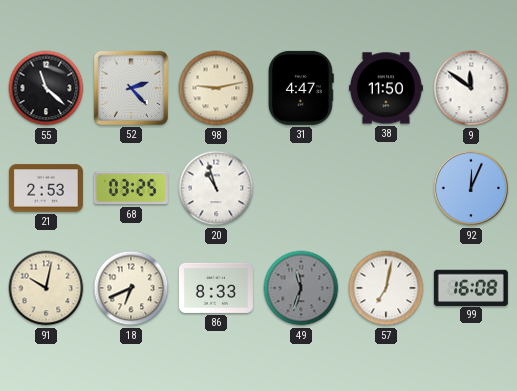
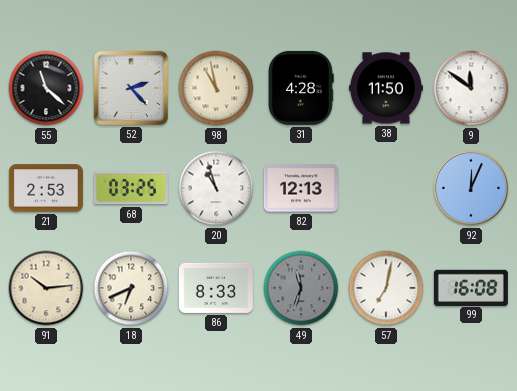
98: 9:13 -> 10:58 (216, 88)
31: 4:47 -> 4:28 (302, 88)
82: none -> 12:13 (301, 188)
91: 10:02 -> 10:14 (46, 288)
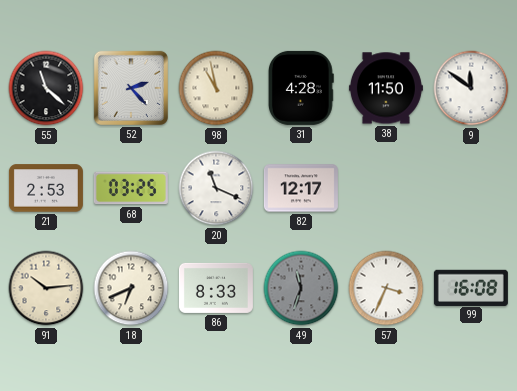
20: 10:57 -> 11:19 (216, 188)
82: 12:13 -> 12:17 (301, 188)
92: 12:04 -> none (471, 188)
57: 7:02 -> 3:34 (386, 288)
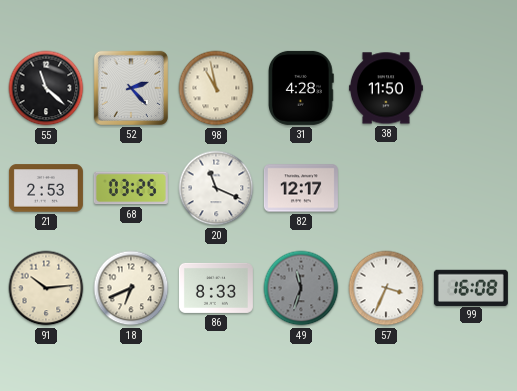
9: 11:51 -> none (471, 88)
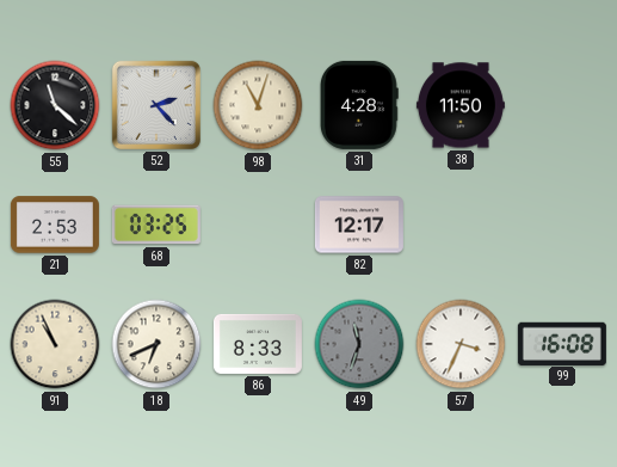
98: 10:58 -> 11:03 (258, 105)
20: 11:19 -> none (216, 188)
91: 10:14 -> 10:56 (55, 344)
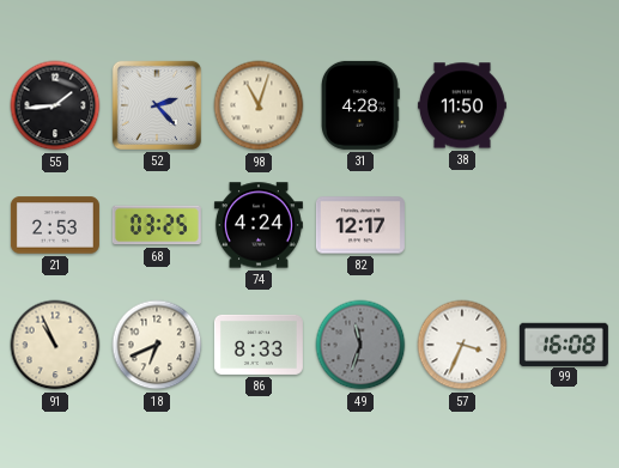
55: 11:22 -> 1:44 (55, 105)
74: none -> 4:24 (259, 225)
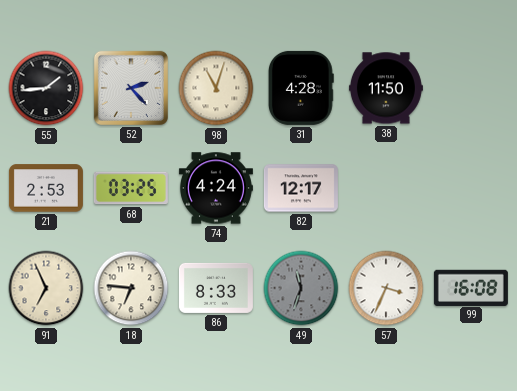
91: 10:56 -> 6:56 (46, 288)
18: 6:41 -> 6:46 (131, 288)
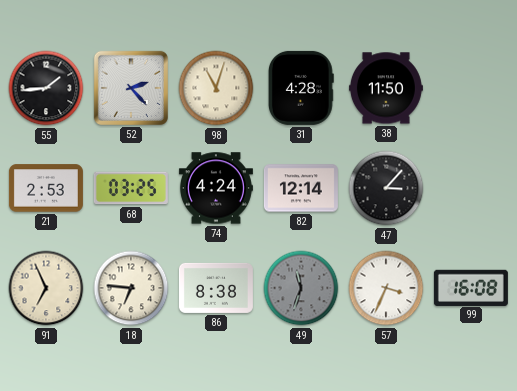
82: 12:17 -> 12:14 (301, 188)
47: none -> 3:07 (386, 188)
86: 8:33 -> 8:38 (216, 288)
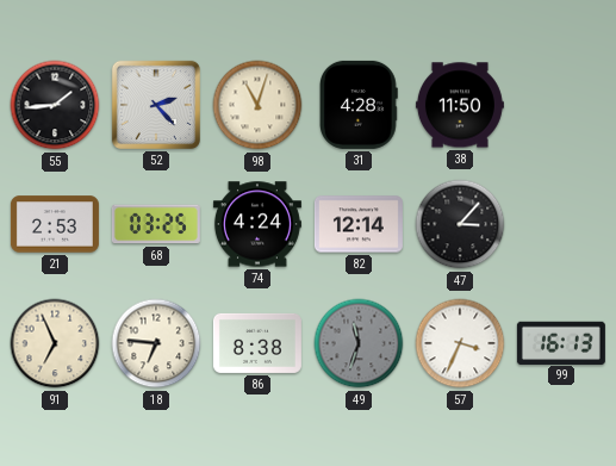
99: 16:08 -> 16:13 (561, 342)
